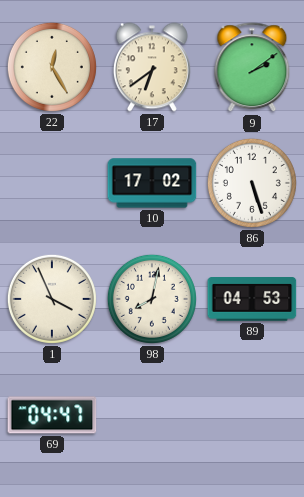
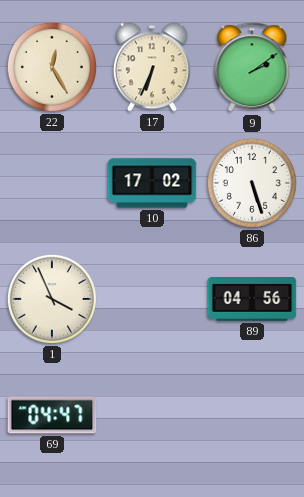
17: 6:39 -> 6:34 (152, 67)
98: 8:02 -> none (152, 299)
89: 04:53 -> 04:56 (252, 299)
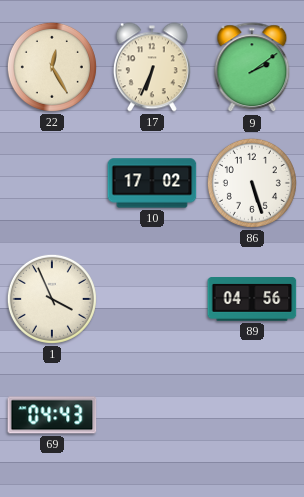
69: 04:47 -> 04:43 (52, 415)
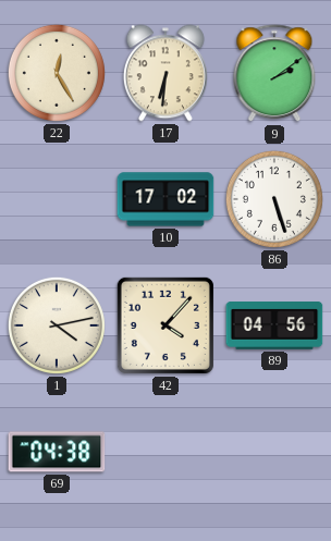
17: 6:34 -> 6:31 (165, 73)
1: 3:56 -> 4:13 (57, 325)
42: none -> 4:07 (165, 325)
69: 04:43 -> 04:38 (57, 452)
